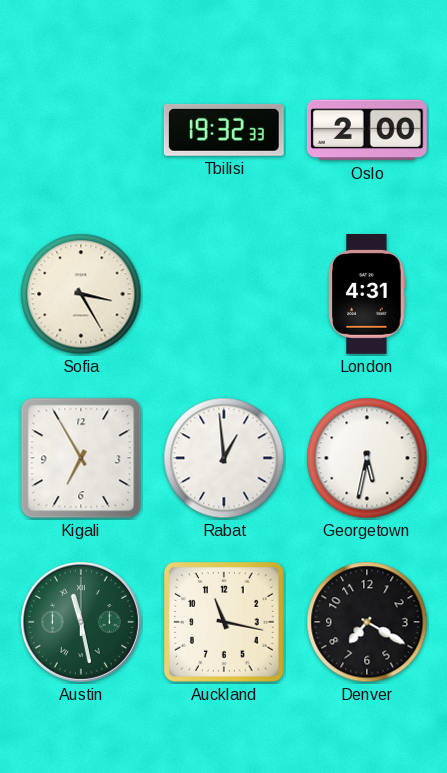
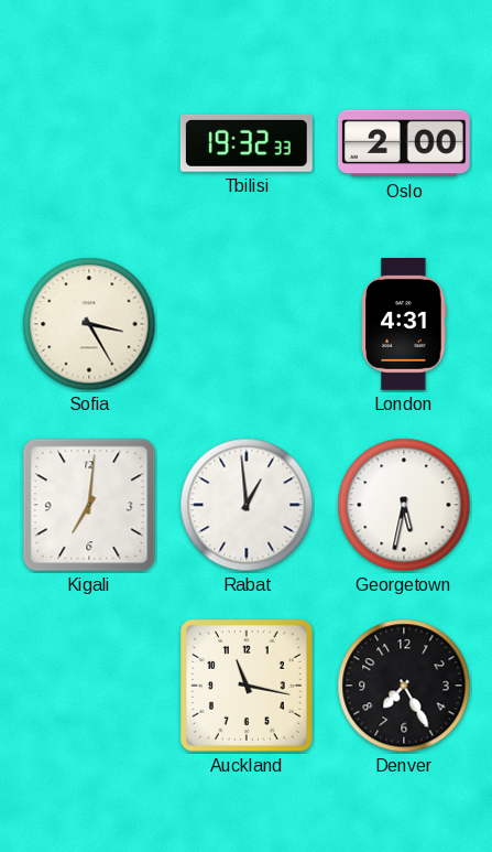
Kigali: 6:55 -> 7:01 (89, 505)
Austin: 11:28 -> none (81, 622)
Denver: 7:20 -> 7:25 (404, 686)
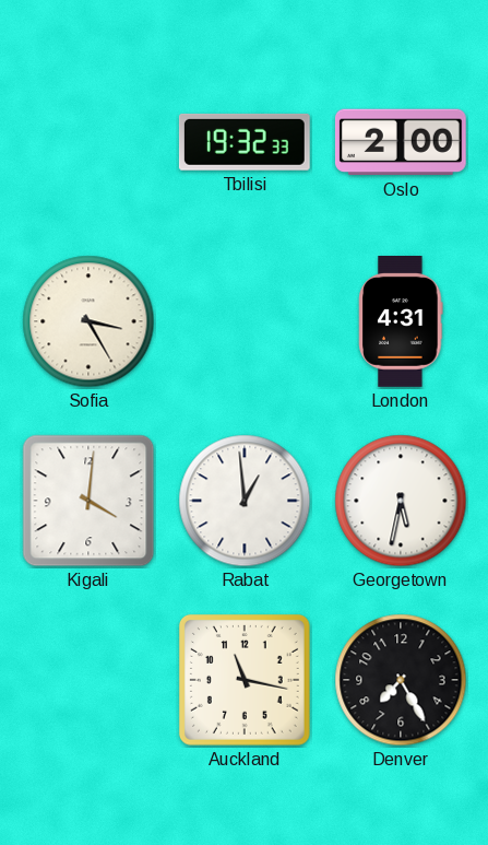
Kigali: 7:01 -> 4:01 (88, 501)
